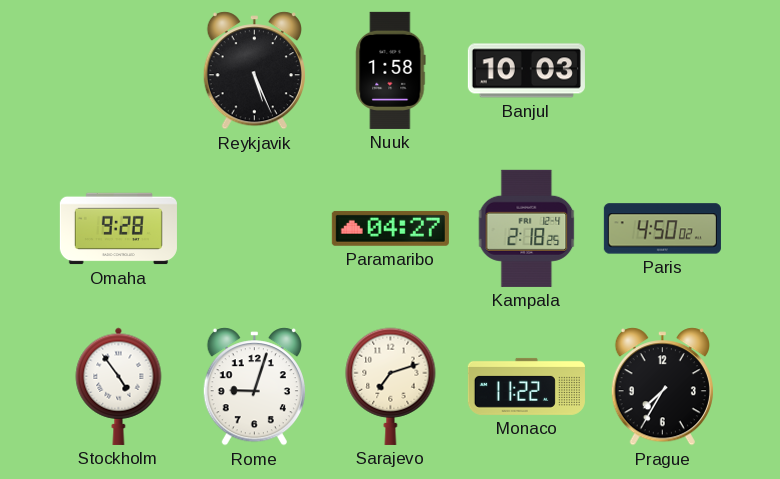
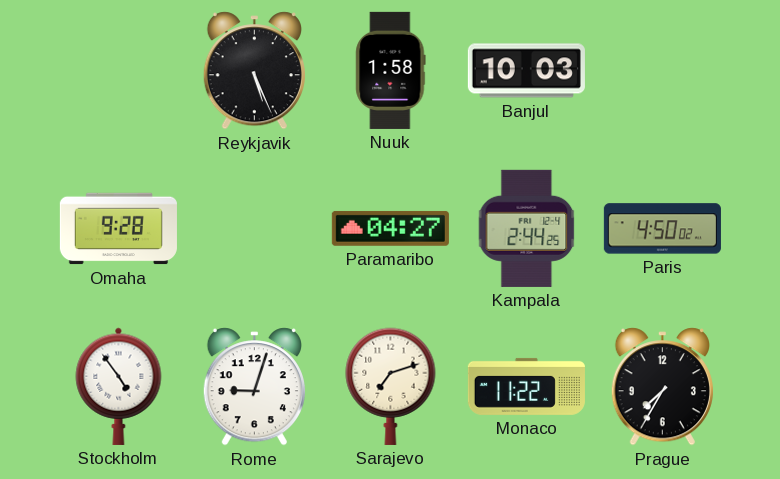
Kampala: 2:18 -> 2:44 (527, 228)
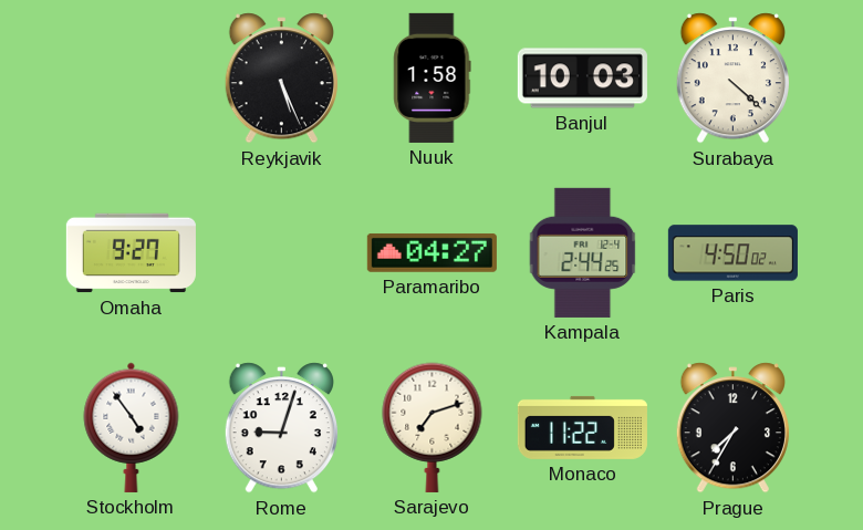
Surabaya: none -> 4:22 (732, 79)
Omaha: 9:28 -> 9:27 (131, 253)
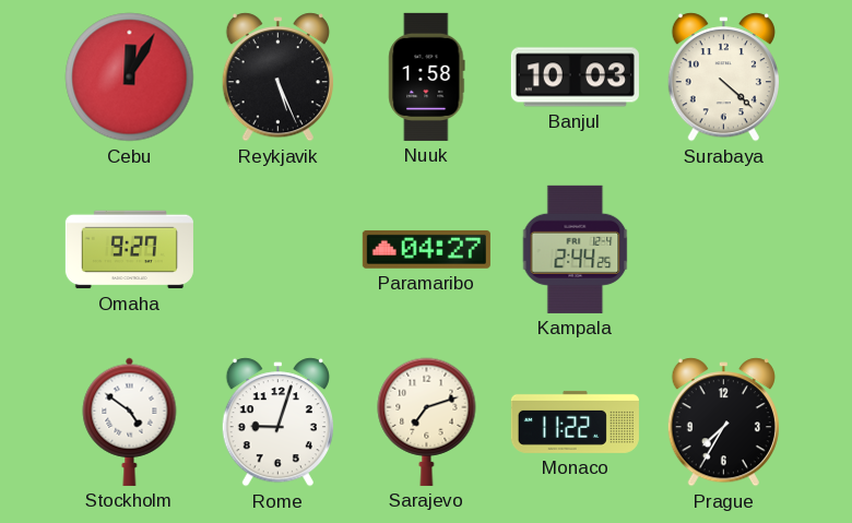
Cebu: none -> 12:05 (130, 78)
Paris: 4:50 -> none (732, 253)
Stockholm: 4:54 -> 4:51 (130, 421)
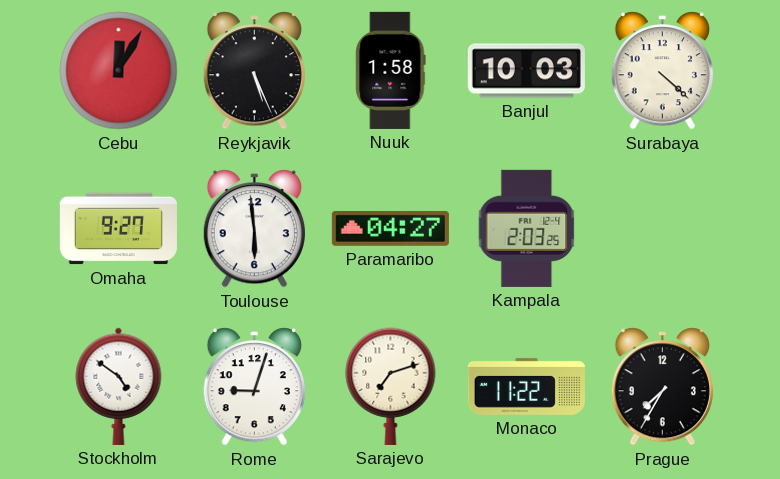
Toulouse: none -> 5:59 (254, 229)
Kampala: 2:44 -> 2:03 (527, 228)
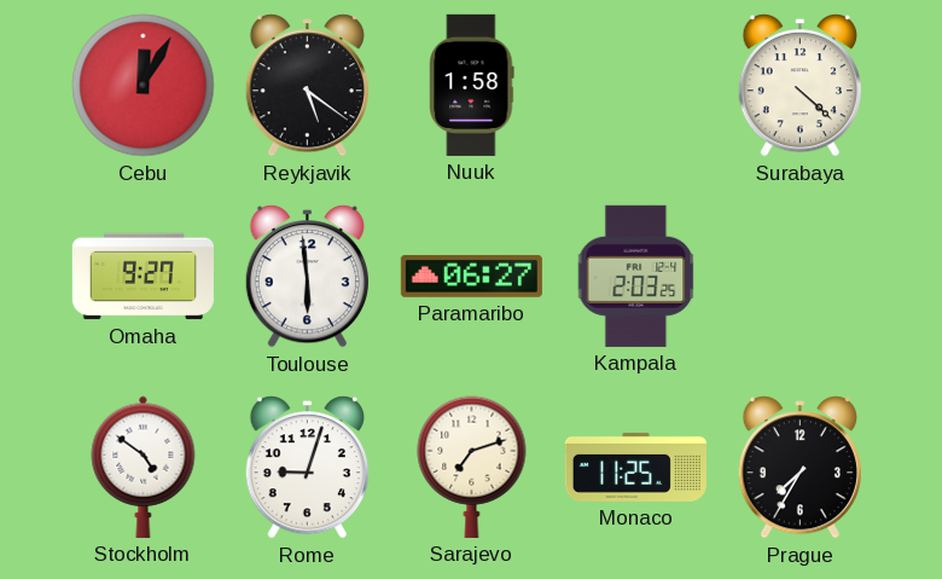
Reykjavik: 5:26 -> 5:21 (307, 86)
Banjul: 10:03 -> none (526, 71)
Paramaribo: 04:27 -> 06:27 (471, 276)
Monaco: 11:22 -> 11:25 (635, 467)
